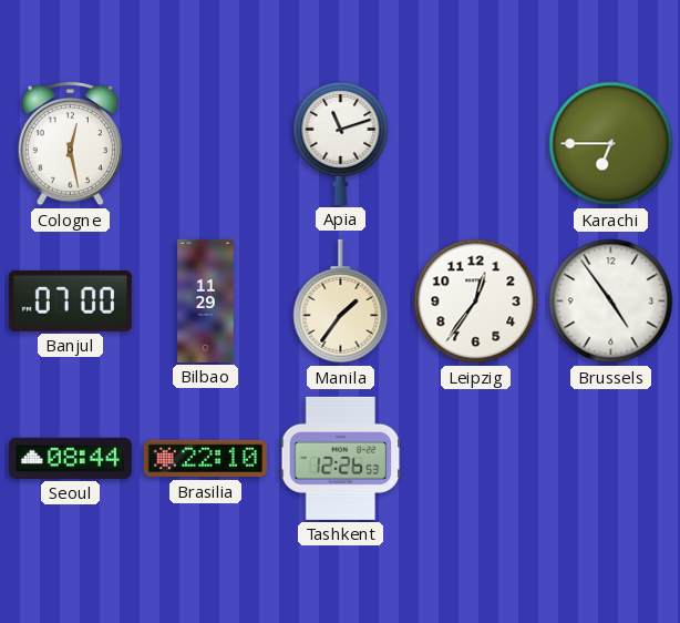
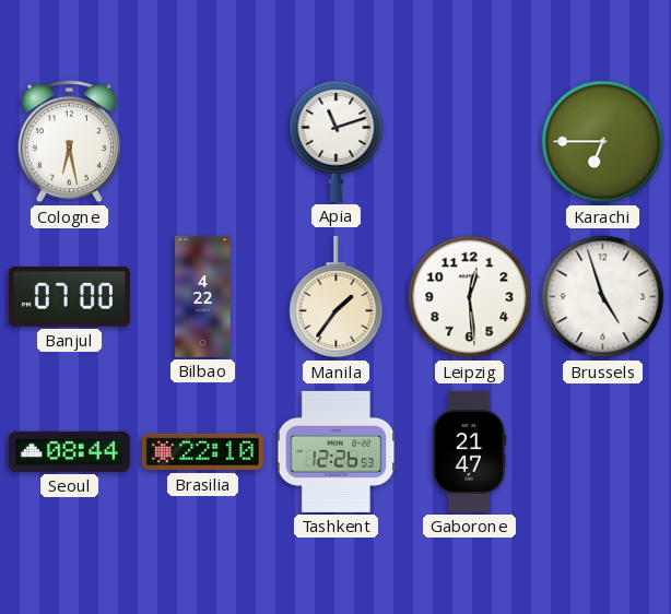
Cologne: 12:28 -> 6:28 (69, 141)
Bilbao: 11:29 -> 4:22 (203, 296)
Leipzig: 12:36 -> 12:29 (470, 297)
Brussels: 4:54 -> 4:57 (603, 297)
Gaborone: none -> 21:47 (469, 451)
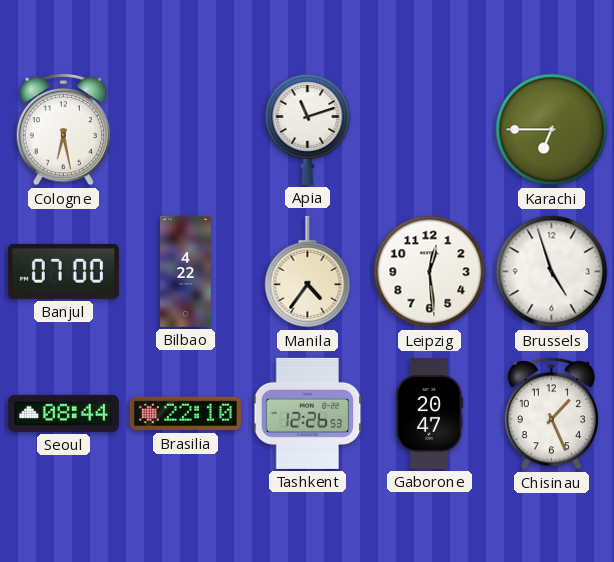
Manila: 1:36 -> 4:36 (308, 272)
Gaborone: 21:47 -> 20:47 (429, 413)
Chisinau: none -> 1:26 (551, 413)
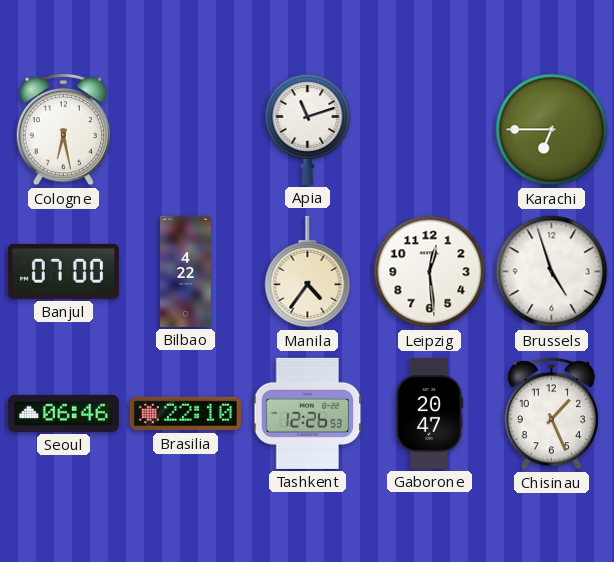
Seoul: 08:44 -> 06:46 (63, 413)
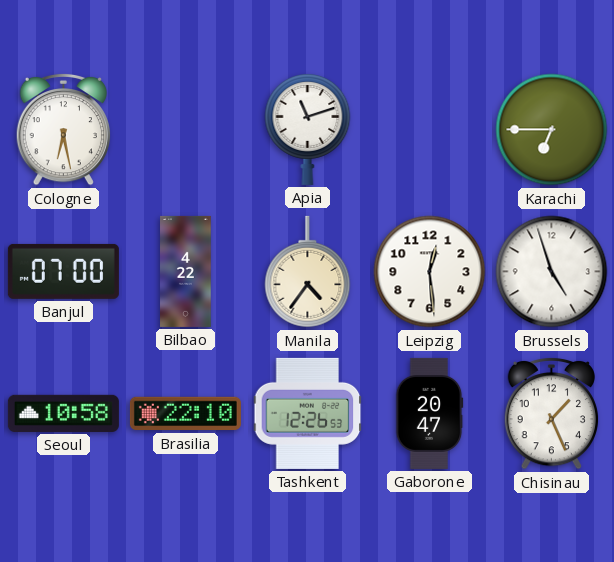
Seoul: 06:46 -> 10:58 (63, 413)
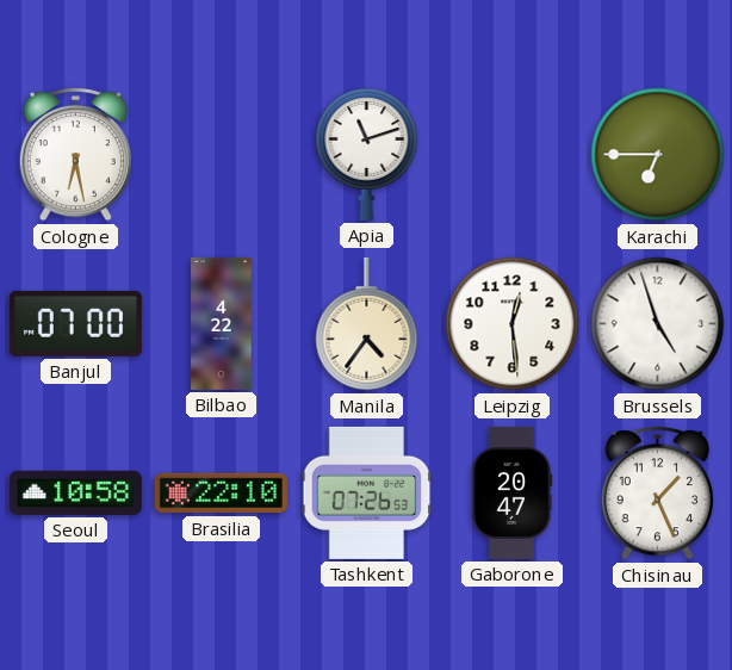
Tashkent: 12:26 -> 07:26 (367, 492)
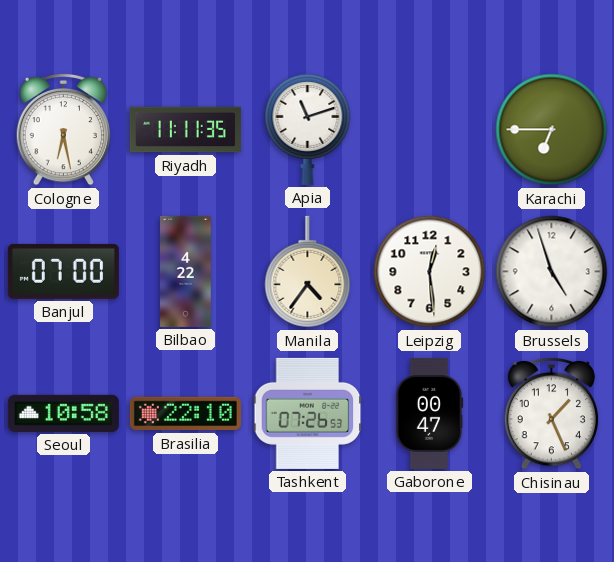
Riyadh: none -> 11:11 (185, 130)
Gaborone: 20:47 -> 00:47 (429, 413)
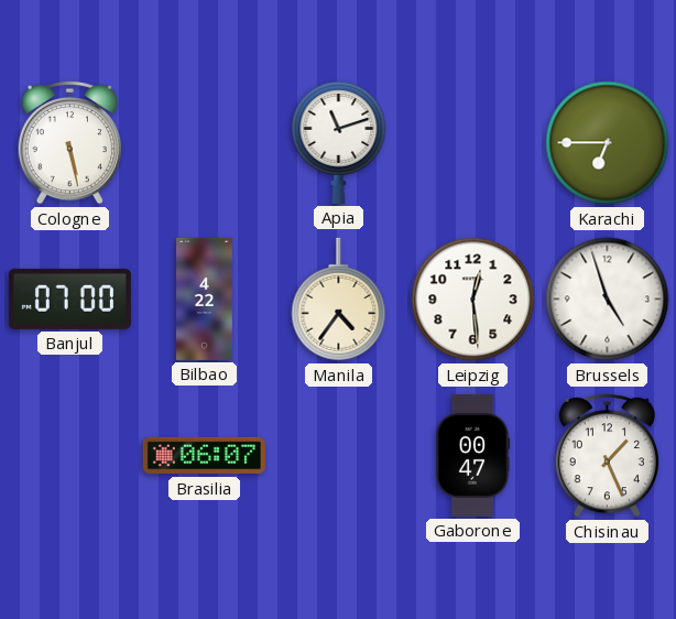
Cologne: 6:28 -> 5:28 (69, 142)
Riyadh: 11:11 -> none (185, 130)
Seoul: 10:58 -> none (63, 413)
Brasilia: 22:10 -> 06:07 (204, 456)
Tashkent: 07:26 -> none (308, 413)
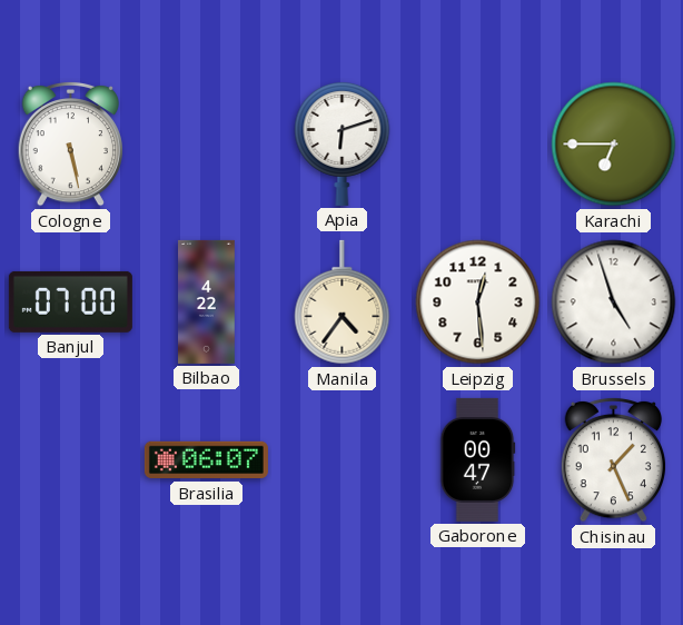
Apia: 11:12 -> 6:12 (343, 143)
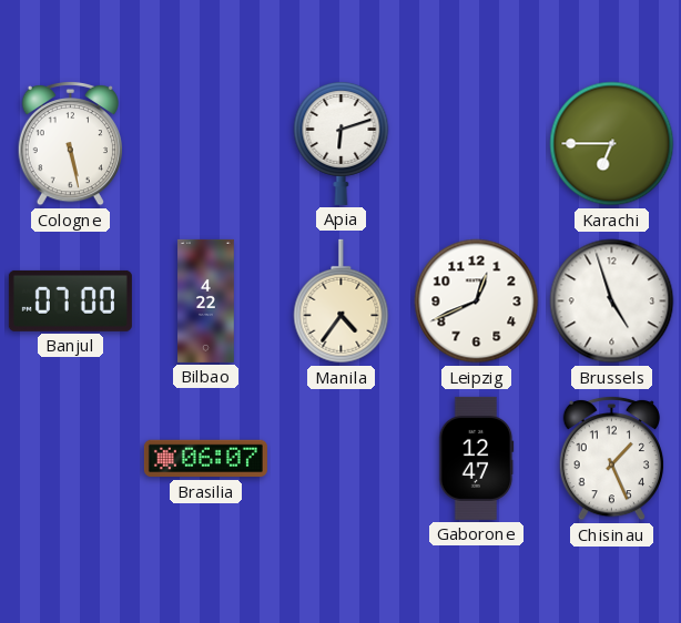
Leipzig: 12:29 -> 12:41 (477, 302)
Gaborone: 00:47 -> 12:47 (476, 458)
